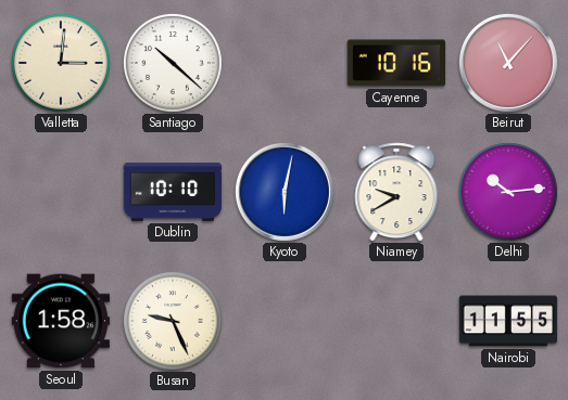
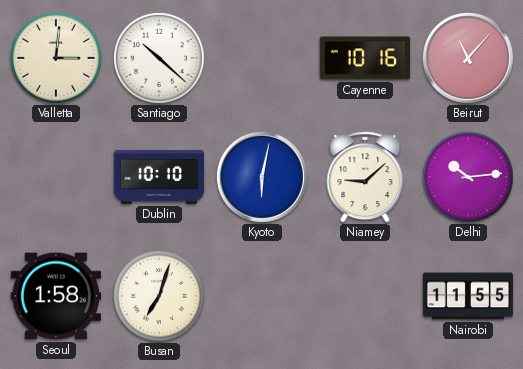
Niamey: 9:40 -> 9:08 (365, 177)
Busan: 9:26 -> 7:03 (159, 296)
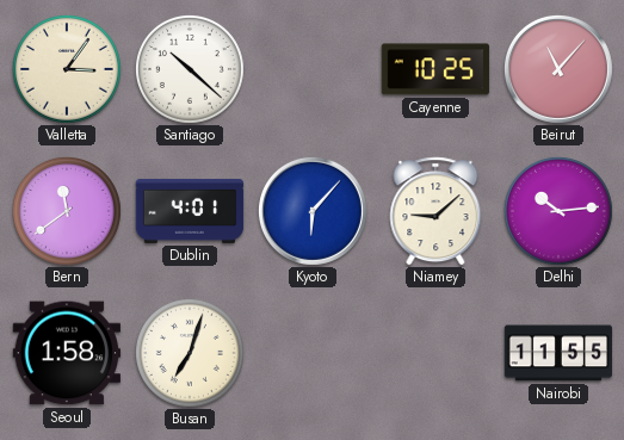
Valletta: 3:01 -> 3:06 (67, 69)
Cayenne: 10:16 -> 10:25 (435, 69)
Bern: none -> 11:39 (67, 211)
Dublin: 10:10 -> 4:01 (190, 211)
Kyoto: 6:02 -> 6:07 (313, 211)
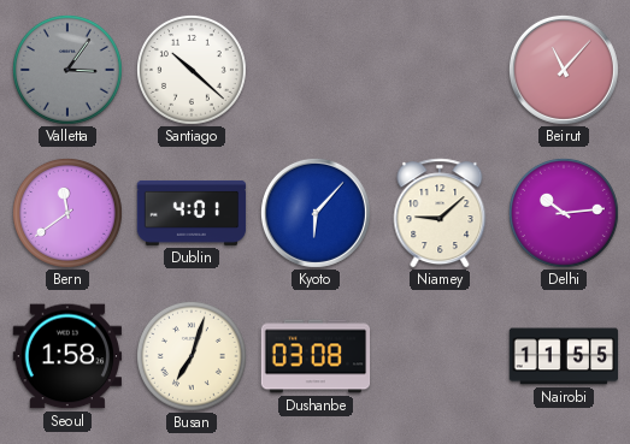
Valletta dial: cream -> grey (67, 70)
Cayenne: 10:25 -> none (435, 69)
Dushanbe: none -> 03:08 (316, 356)
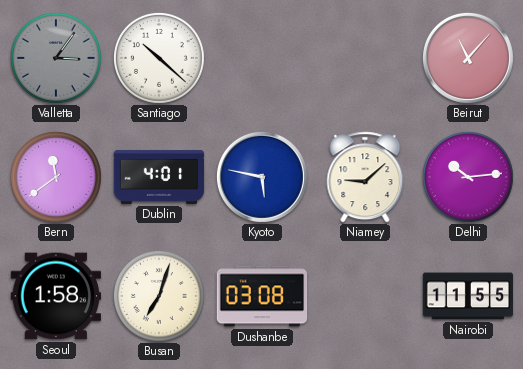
Kyoto: 6:07 -> 5:47 (262, 177)
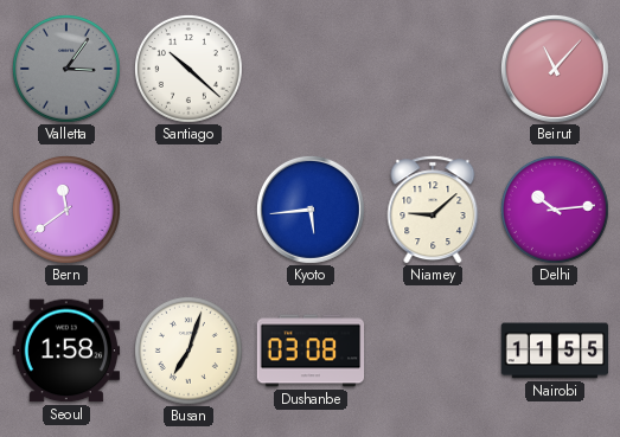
Dublin: 4:01 -> none (159, 177)
Kyoto: 5:47 -> 5:44 (311, 210)
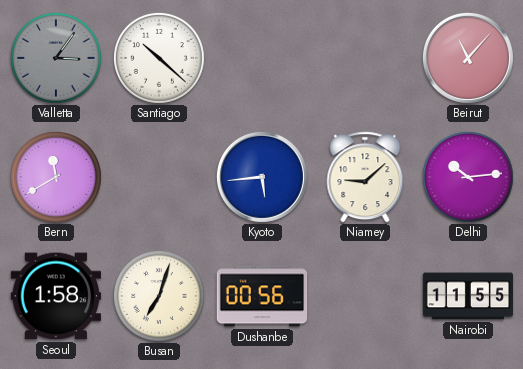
Bern: 11:39 -> 11:40 (56, 177)
Dushanbe: 03:08 -> 00:56 (262, 296)
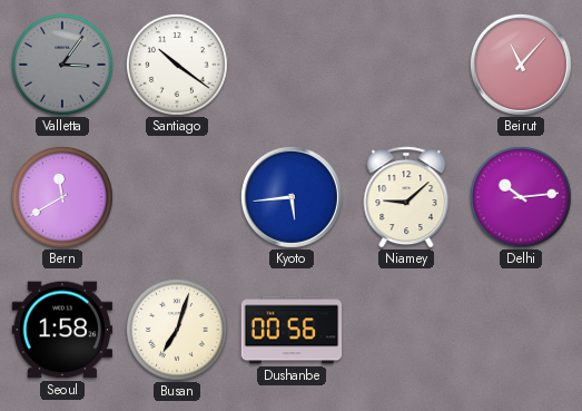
Santiago: 10:22 -> 10:21 (177, 65)
Nairobi: 11:55 -> none (468, 296)
